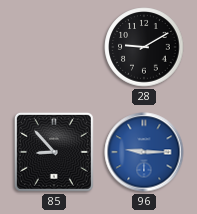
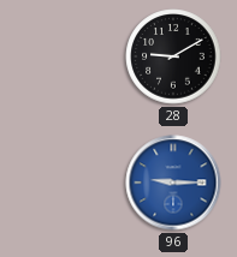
85: 8:53 -> none (54, 152)
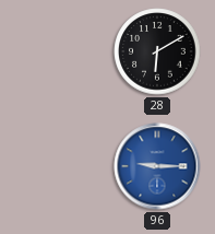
28: 9:10 -> 6:10 (157, 51)
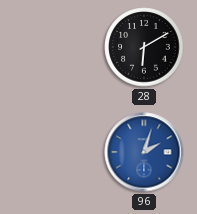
96: 9:15 -> 2:03 (144, 152)
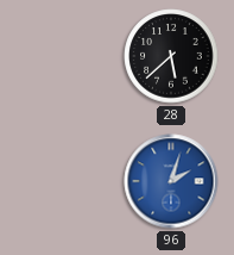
28: 6:10 -> 5:38 (171, 56)
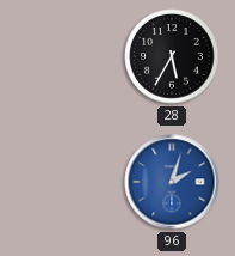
28: 5:38 -> 5:35 (172, 56)
